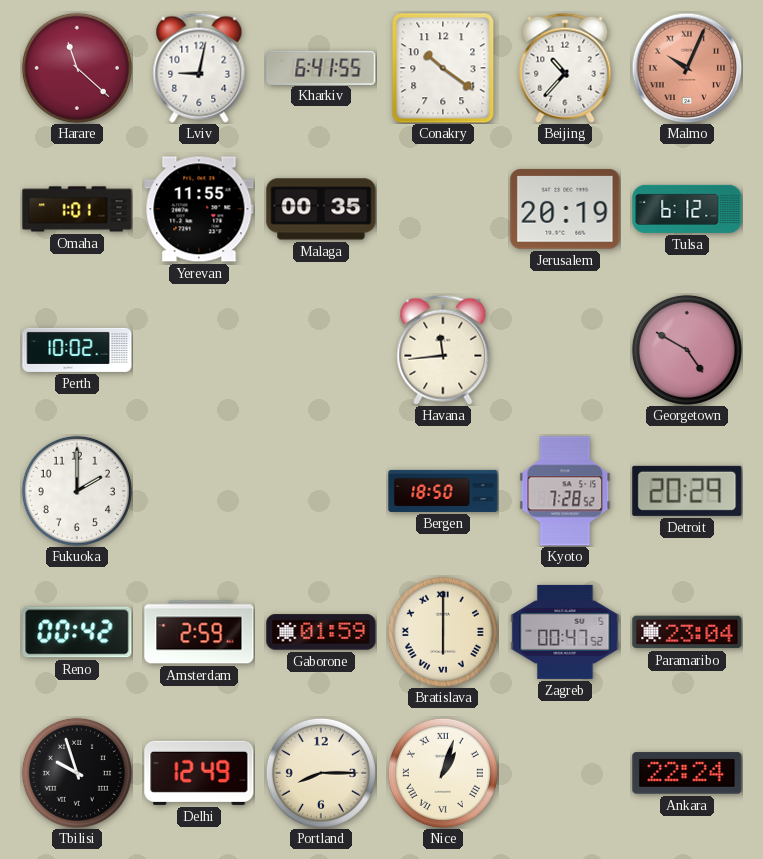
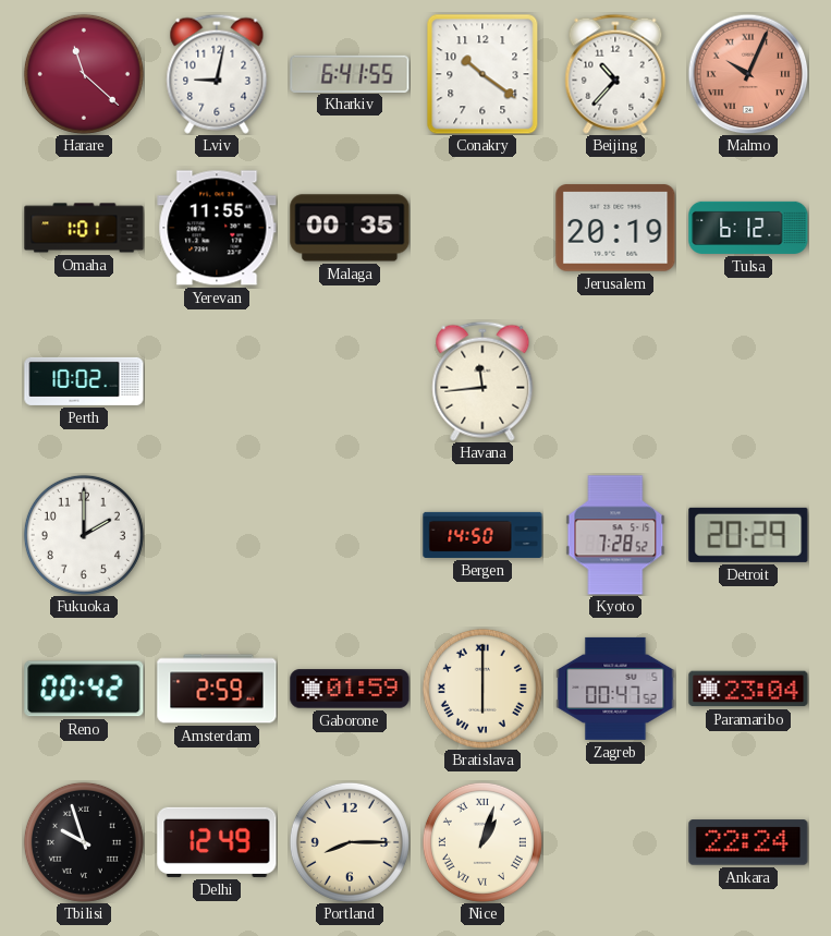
Georgetown: 4:50 -> none (687, 350)
Bergen: 18:50 -> 14:50 (482, 535)
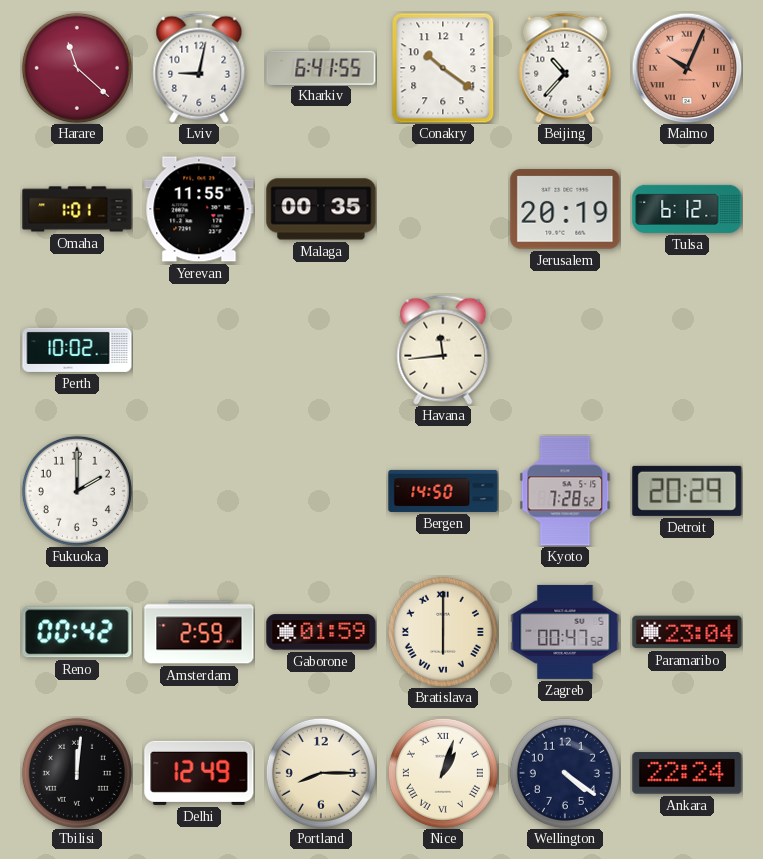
Tbilisi: 9:57 -> 12:01 (77, 773)
Wellington: none -> 4:21 (565, 773)
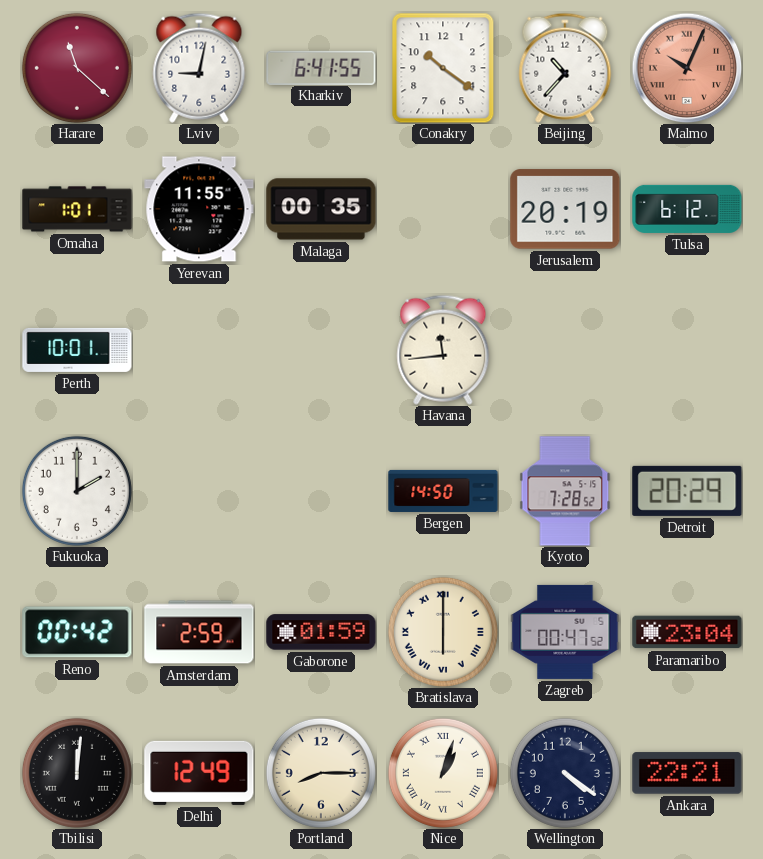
Perth: 10:02 -> 10:01 (77, 350)
Ankara: 22:24 -> 22:21 (687, 773)
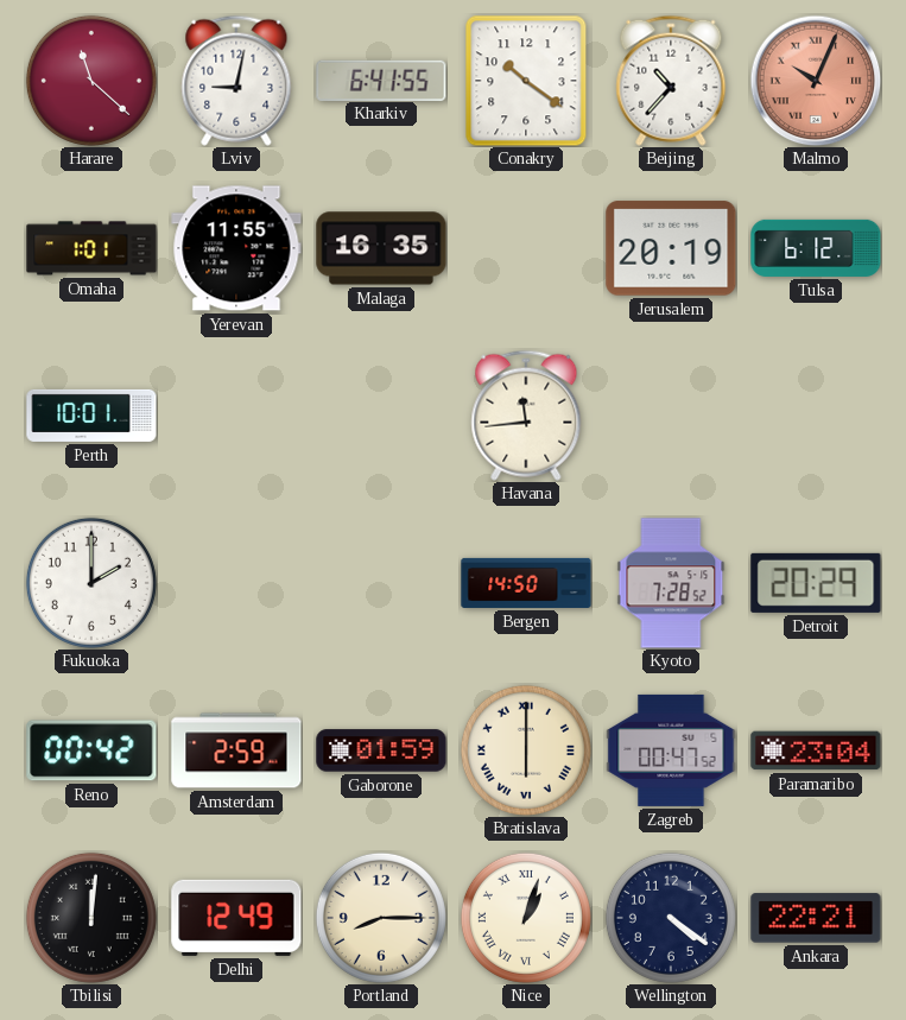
Malaga: 00:35 -> 16:35 (381, 248)
